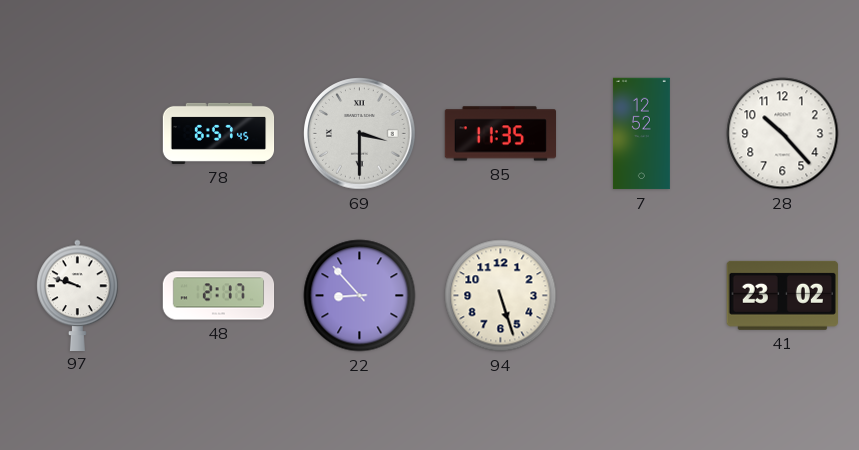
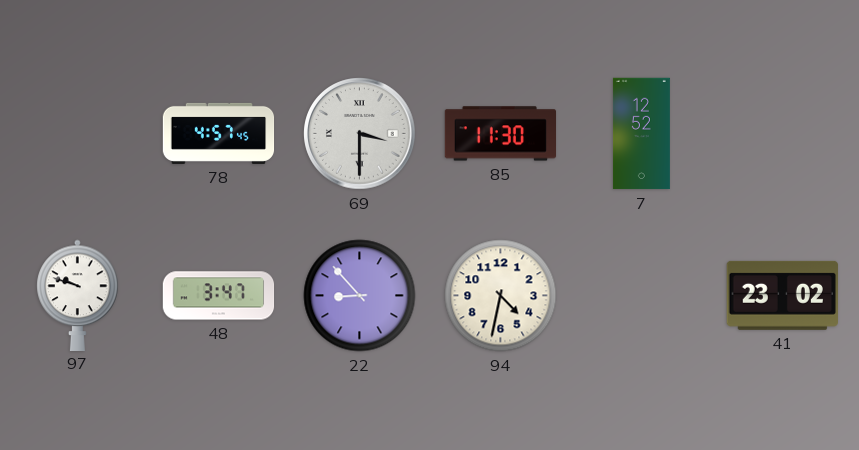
78: 6:57 -> 4:57 (219, 133)
85: 11:35 -> 11:30 (501, 134)
28: 10:23 -> none (783, 134)
48: 2:17 -> 3:47 (219, 296)
94: 5:27 -> 4:32 (501, 296)
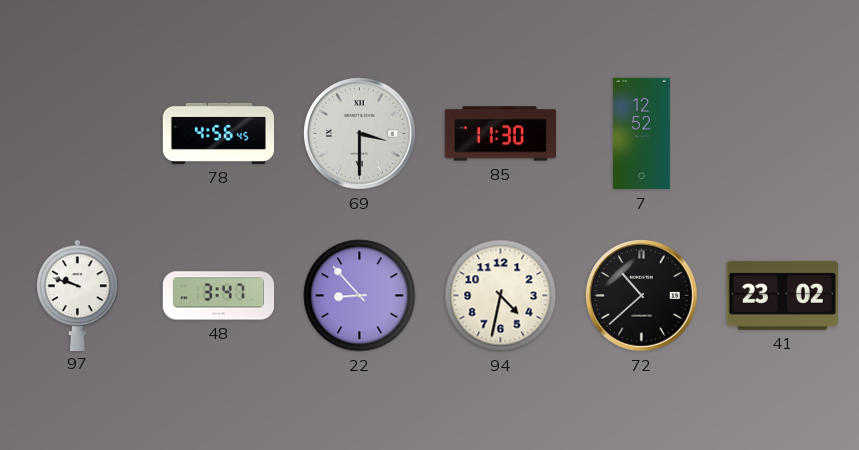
78: 4:57 -> 4:56 (219, 133)
72: none -> 10:38 (642, 296)
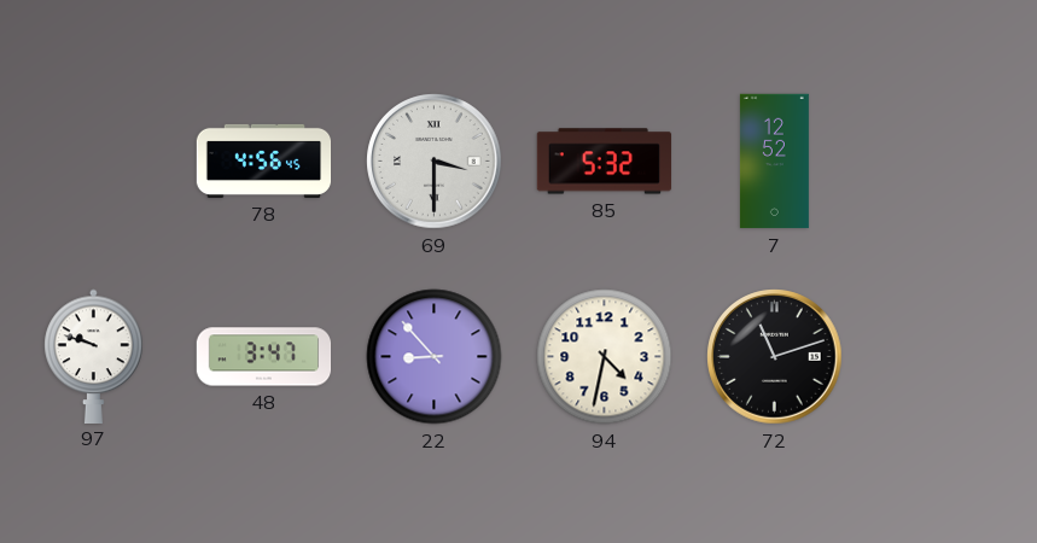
85: 11:30 -> 5:32 (605, 162)
72: 10:38 -> 11:12 (775, 357)
41: 23:02 -> none (782, 295)
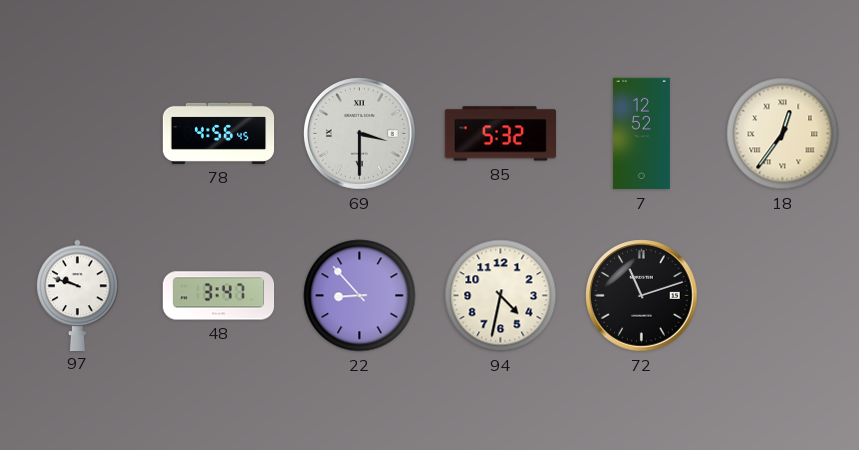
18: none -> 12:36 (783, 134)
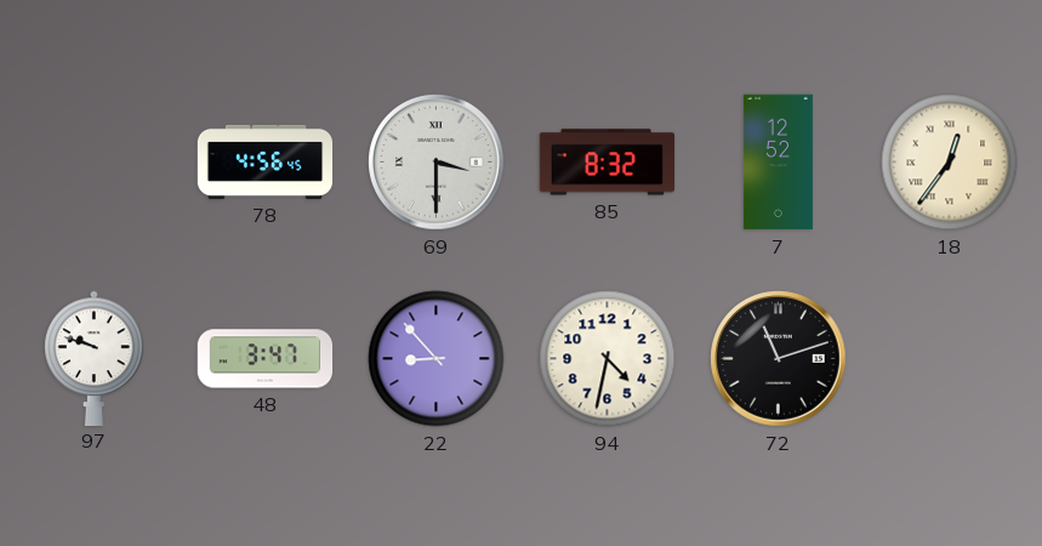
85: 5:32 -> 8:32 (608, 163)
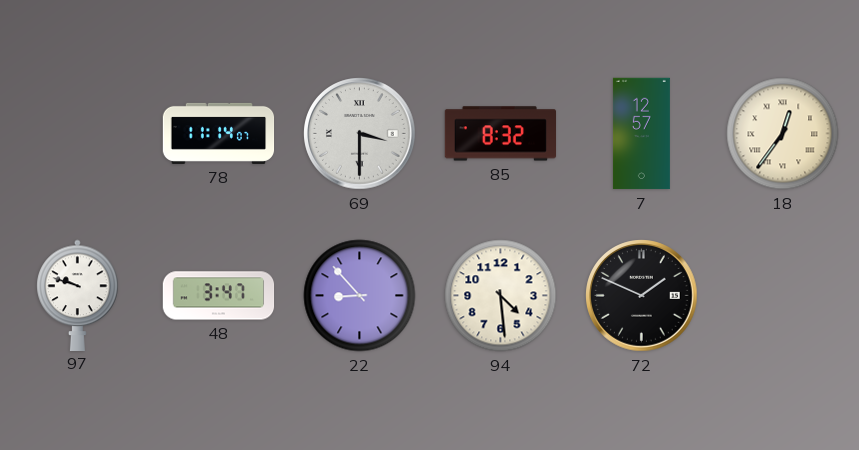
78: 4:56 -> 11:14 (219, 133)
7: 12:52 -> 12:57 (641, 134)
94: 4:32 -> 4:29 (501, 296)
72: 11:12 -> 1:49 (642, 296)
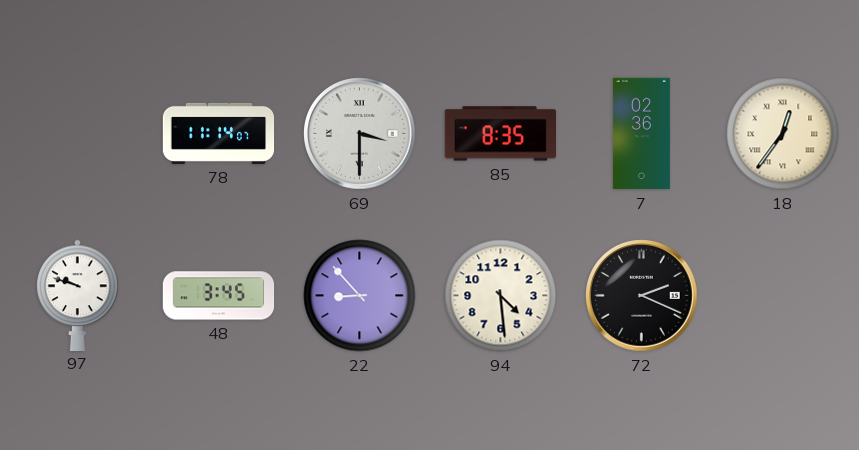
85: 8:32 -> 8:35 (501, 134)
7: 12:57 -> 02:36 (641, 134)
48: 3:47 -> 3:45 (219, 296)
72: 1:49 -> 2:19 (642, 296)
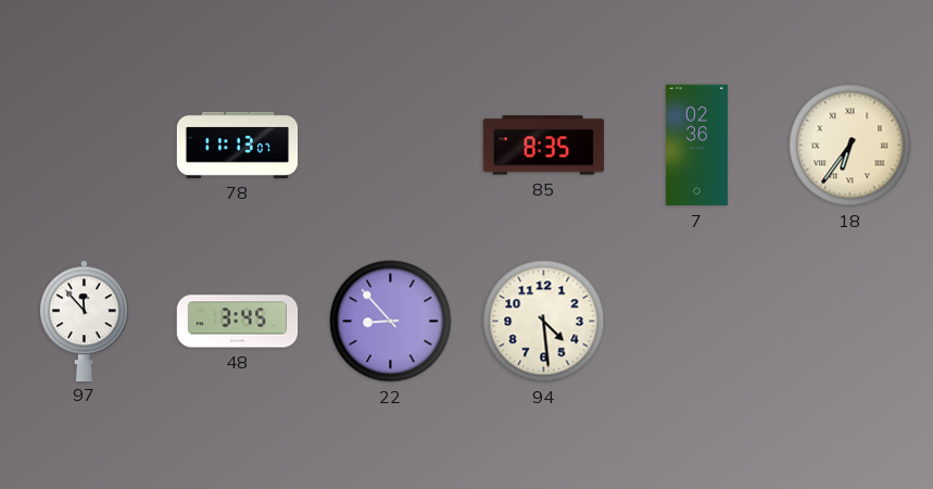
78: 11:14 -> 11:13 (238, 145)
69: 3:30 -> none (360, 134)
18: 12:36 -> 6:36 (850, 146)
97: 9:48 -> 11:53 (85, 321)
72: 2:19 -> none (642, 296)
